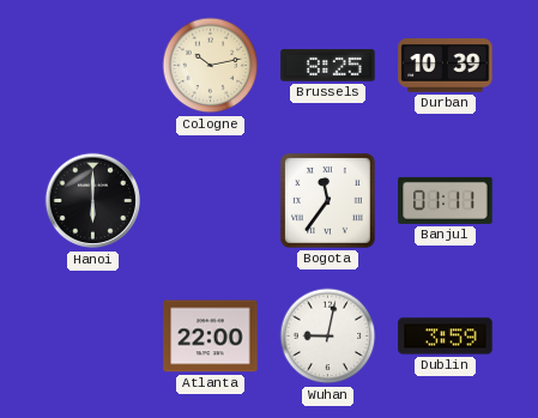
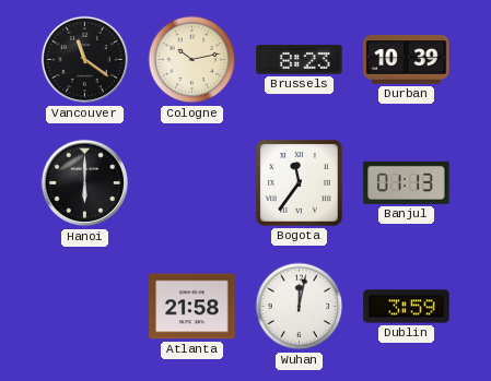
Vancouver: none -> 11:21 (85, 60)
Brussels: 8:25 -> 8:23 (300, 60)
Banjul: 01:11 -> 01:13 (407, 182)
Atlanta: 22:00 -> 21:58 (192, 307)
Wuhan: 9:02 -> 12:02 (300, 307)
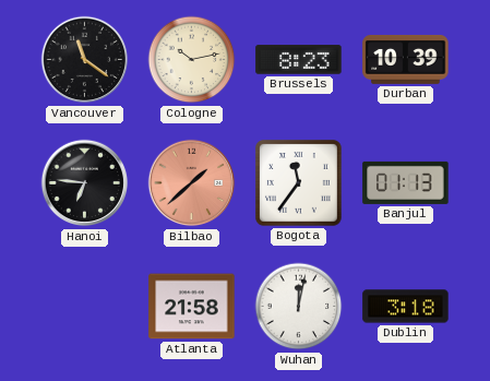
Hanoi: 6:00 -> 6:46 (85, 183)
Bilbao: none -> 1:38 (192, 183)
Dublin: 3:59 -> 3:18 (406, 307)
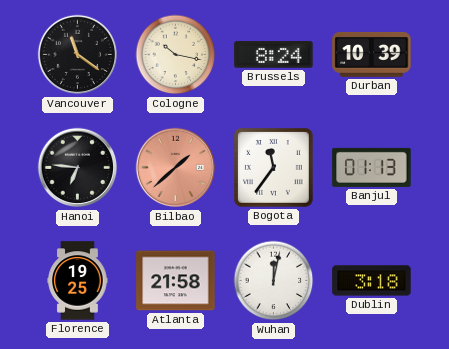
Cologne: 10:13 -> 10:17 (176, 55)
Brussels: 8:23 -> 8:24 (274, 55)
Florence: none -> 19:25 (78, 281)
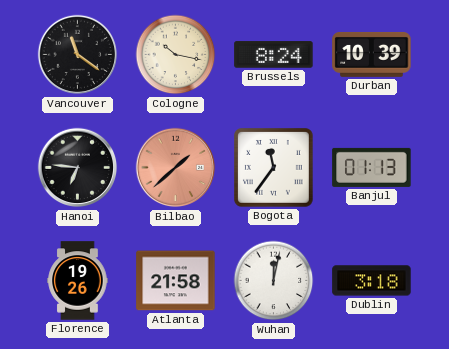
Florence: 19:25 -> 19:26 (78, 281)
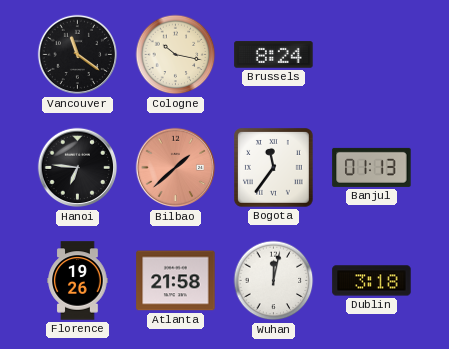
Durban: 10:39 -> none (372, 54)
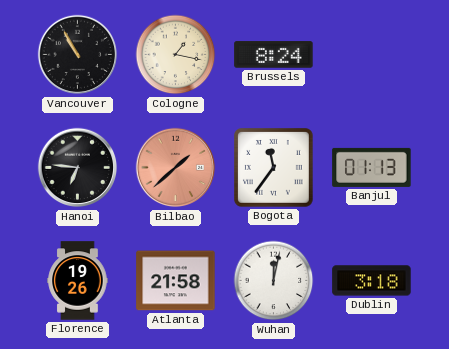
Vancouver: 11:21 -> 10:55 (78, 55)
Cologne: 10:17 -> 1:17 (176, 55)
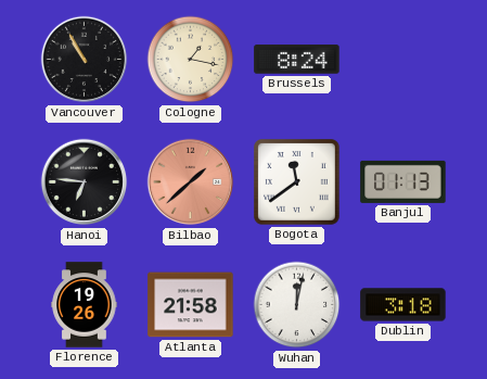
Bogota: 11:36 -> 11:39 (297, 182)
